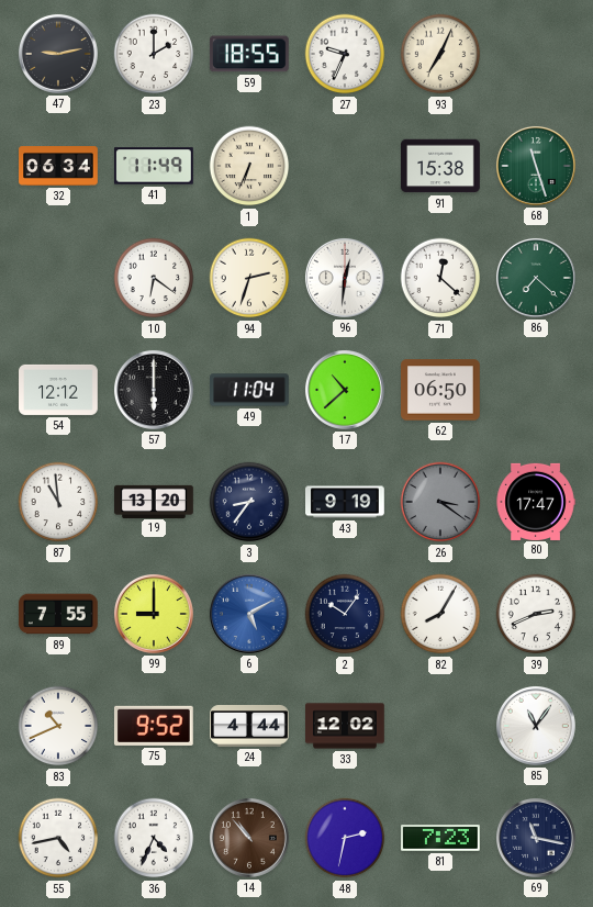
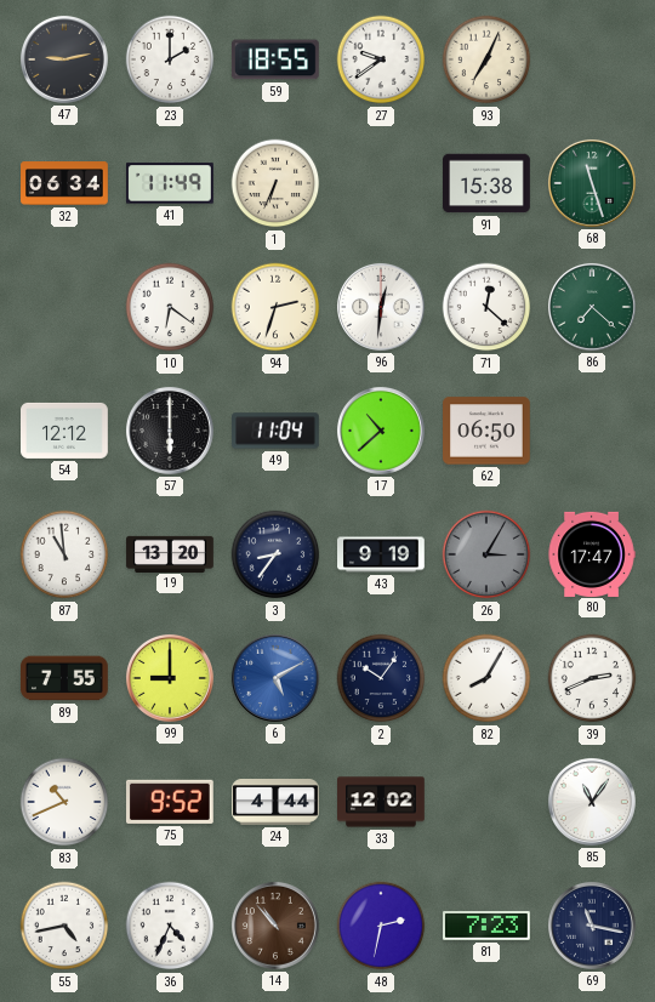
27: 9:34 -> 9:39 (381, 59)
26: 3:21 -> 3:05 (486, 554)
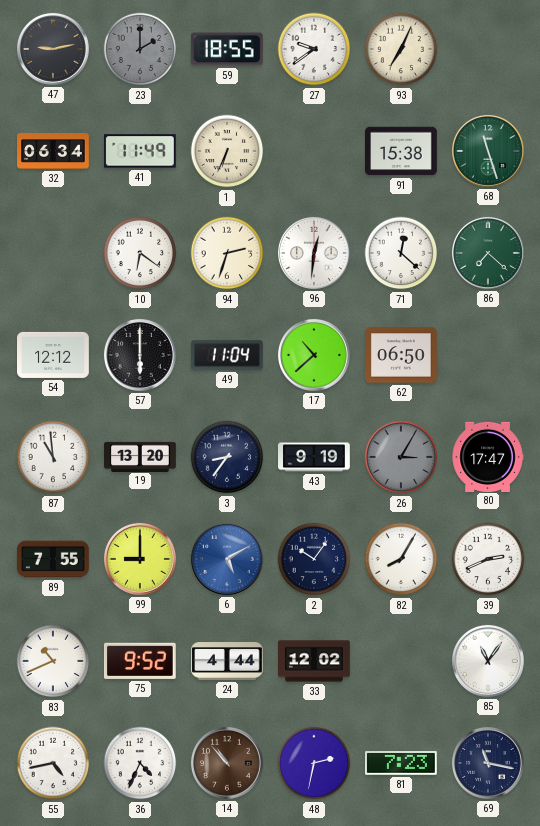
23 dial: white -> grey (140, 49)
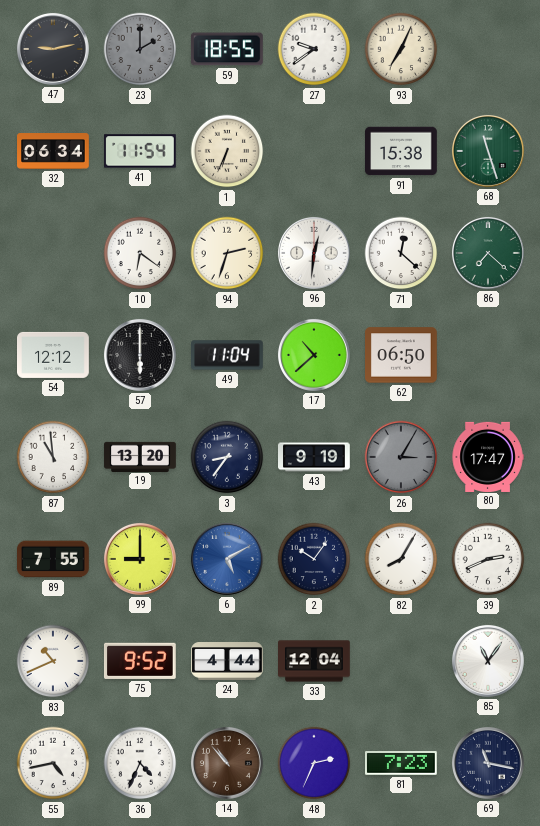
41: 11:49 -> 11:54 (141, 151)
33: 12:02 -> 12:04 (315, 661)
48: 2:32 -> 2:34 (314, 763)
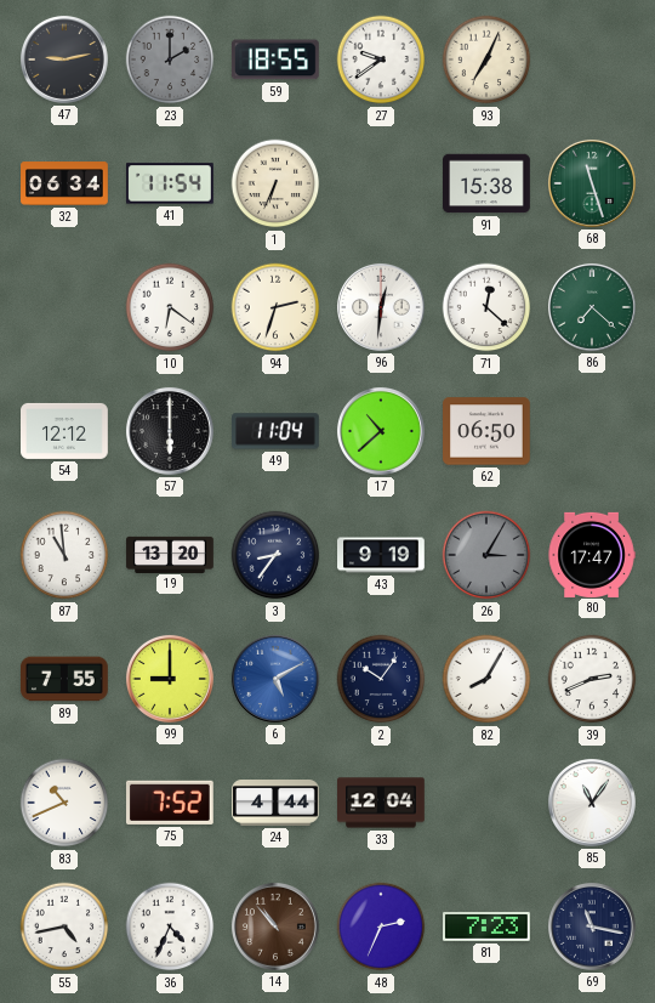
75: 9:52 -> 7:52 (170, 803)
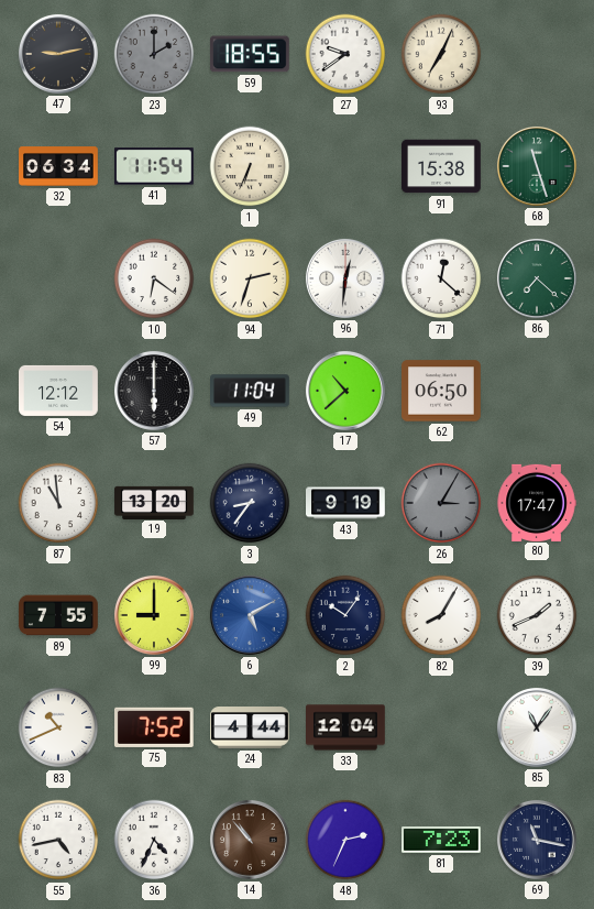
39: 2:41 -> 1:41 (537, 615)
